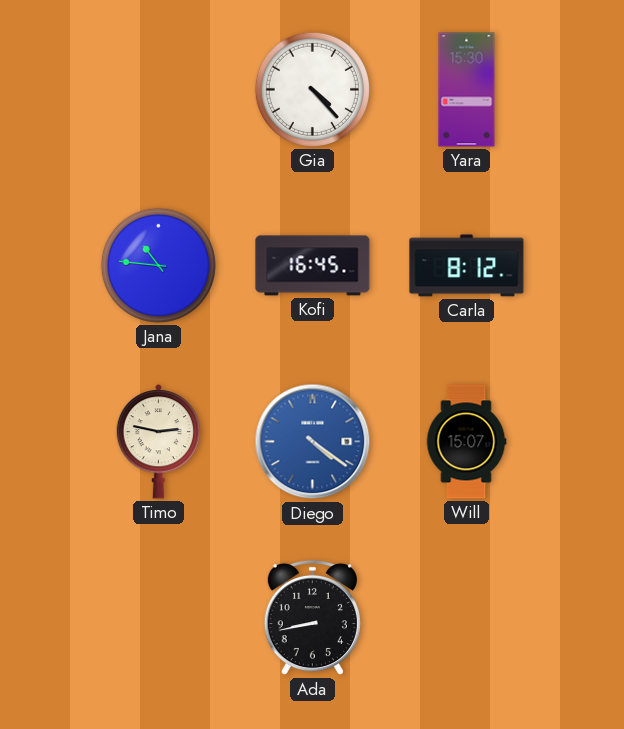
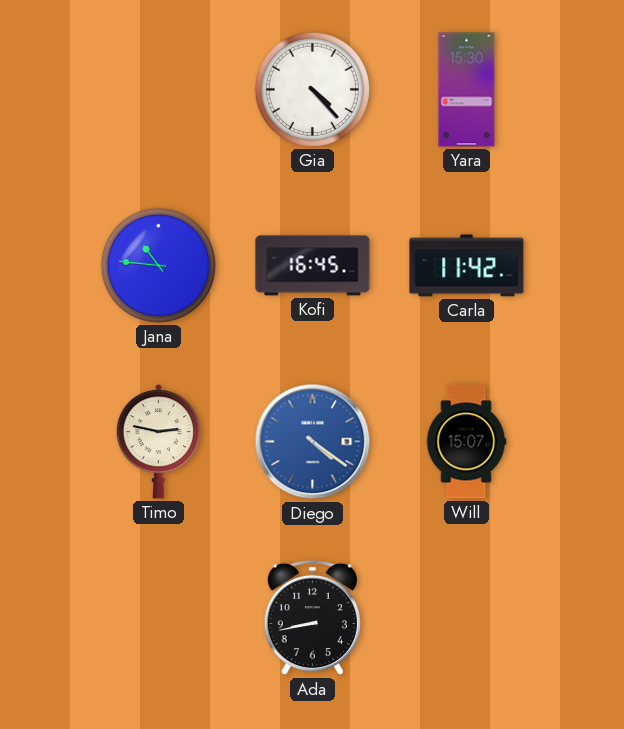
Carla: 8:12 -> 11:42 (467, 266)
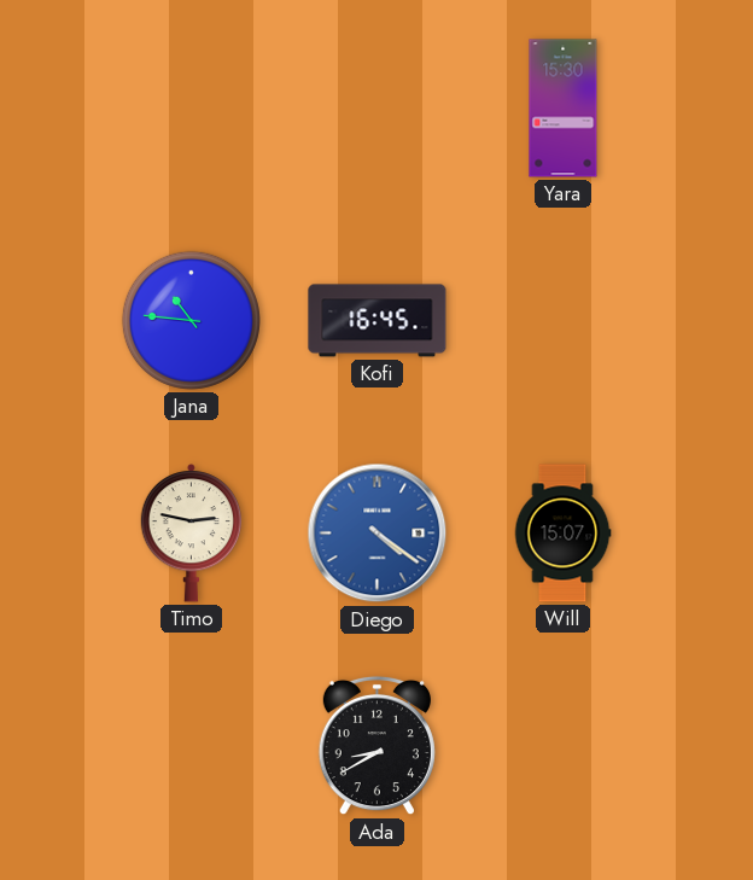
Gia: 4:23 -> none (312, 89)
Carla: 11:42 -> none (467, 266)
Ada: 8:43 -> 8:40 (376, 746)
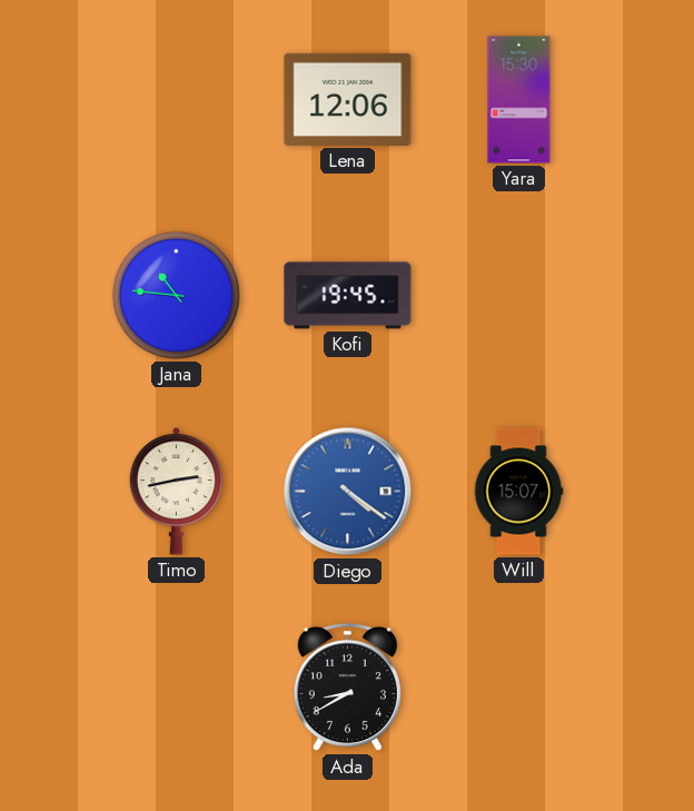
Lena: none -> 12:06 (348, 99)
Kofi: 16:45 -> 19:45 (348, 296)
Timo: 2:47 -> 2:43 (177, 492)
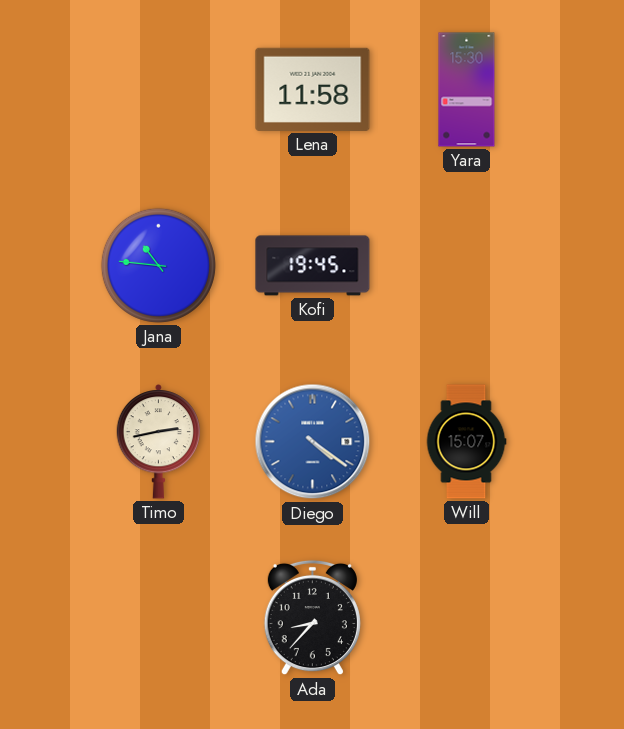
Lena: 12:06 -> 11:58 (313, 89)
Ada: 8:40 -> 8:37 (312, 618)
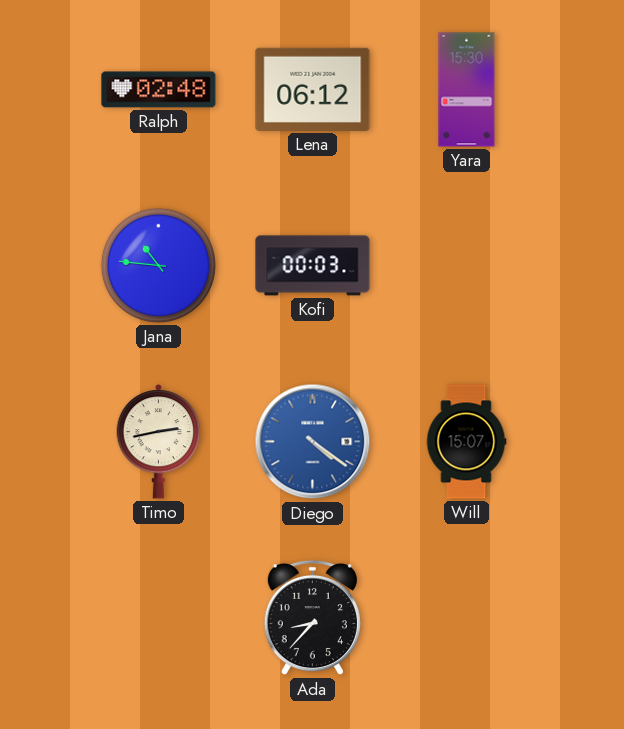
Ralph: none -> 02:48 (159, 90)
Lena: 11:58 -> 06:12 (313, 89)
Kofi: 19:45 -> 00:03 (313, 266)
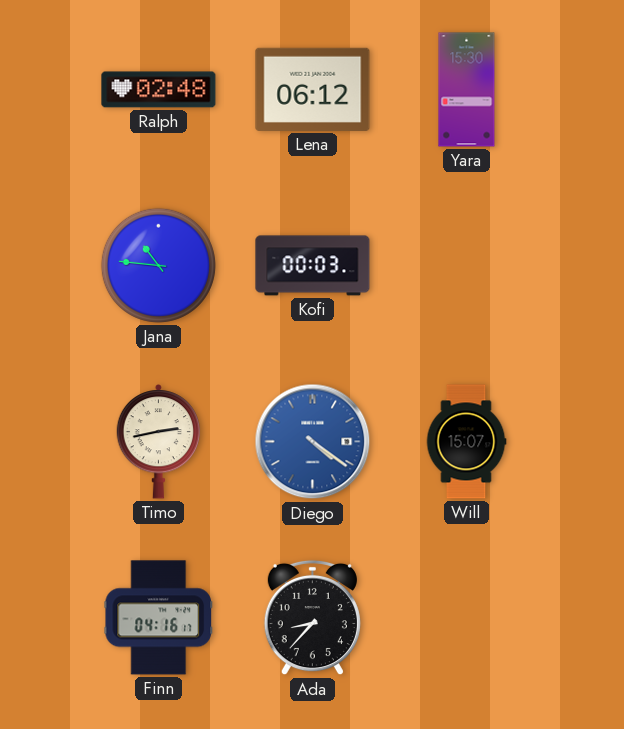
Finn: none -> 04:16 (159, 618)
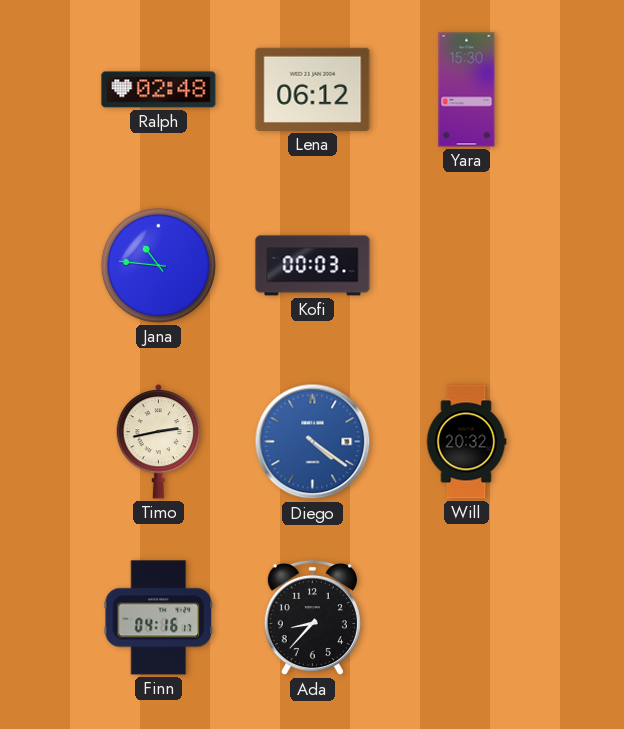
Will: 15:07 -> 20:32 (466, 442)
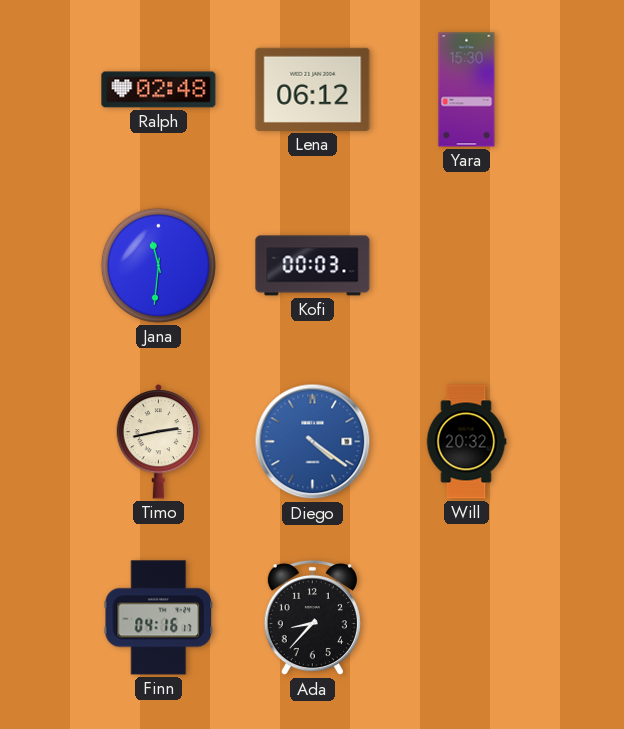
Jana: 10:46 -> 11:31 (158, 265)
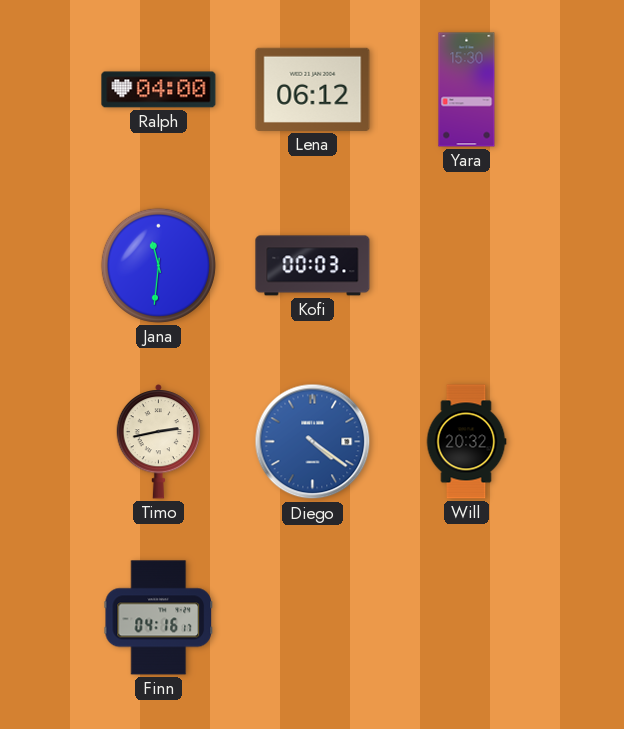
Ralph: 02:48 -> 04:00 (159, 90)
Ada: 8:37 -> none (312, 618)
